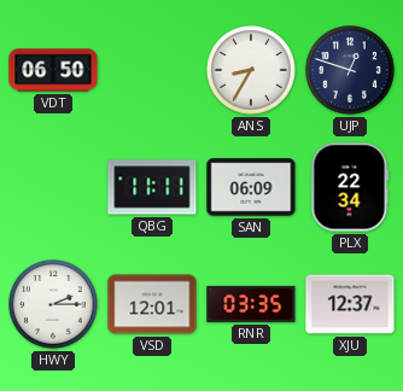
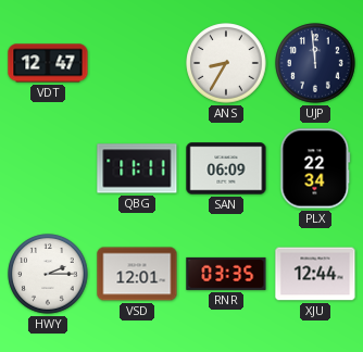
VDT: 06:50 -> 12:47 (48, 63)
UJP: 12:48 -> 11:59 (315, 63)
XJU: 12:37 -> 12:44 (315, 274)
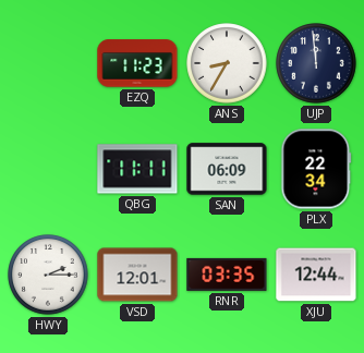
VDT: 12:47 -> none (48, 63)
EZQ: none -> 11:23 (137, 63)
